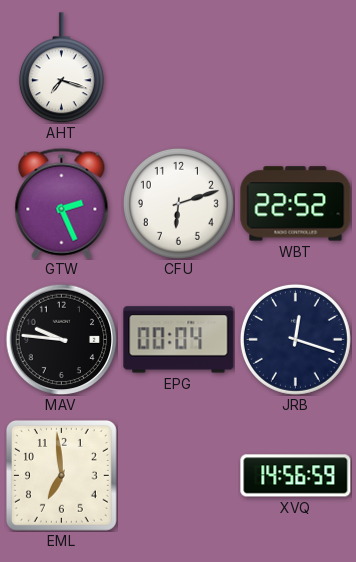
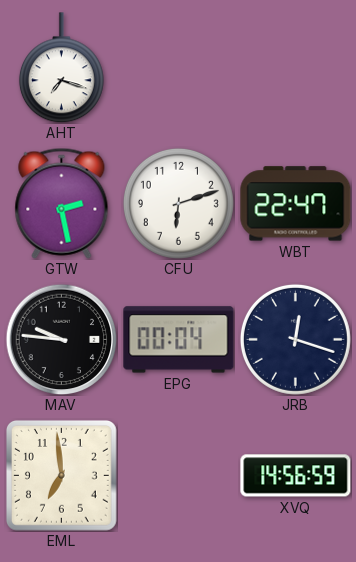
GTW: 2:26 -> 2:28 (62, 203)
WBT: 22:52 -> 22:47 (296, 204)
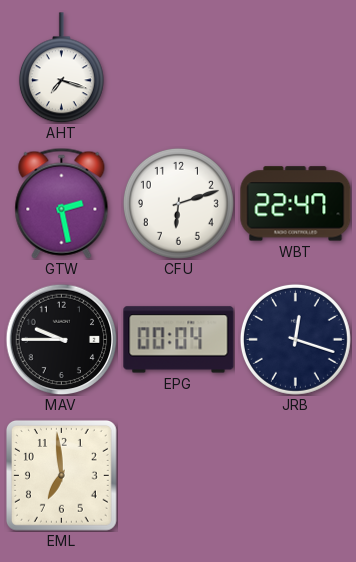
MAV: 9:46 -> 9:45 (61, 339)
XVQ: 14:56 -> none (296, 476)
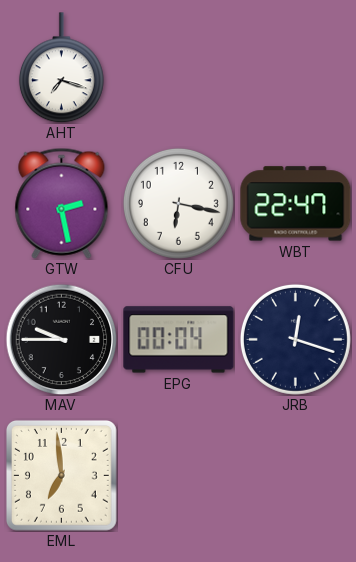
CFU: 6:12 -> 6:17 (178, 203)
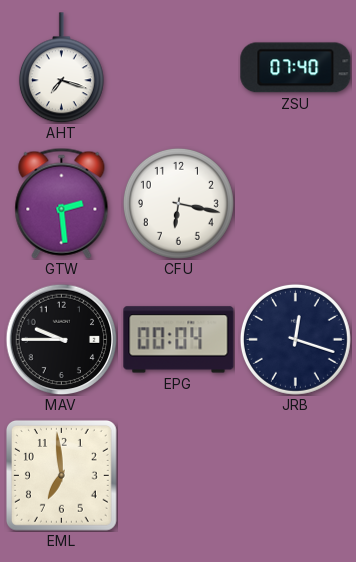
ZSU: none -> 07:40 (296, 68)
GTW: 2:28 -> 2:29 (62, 203)
WBT: 22:47 -> none (296, 204)
